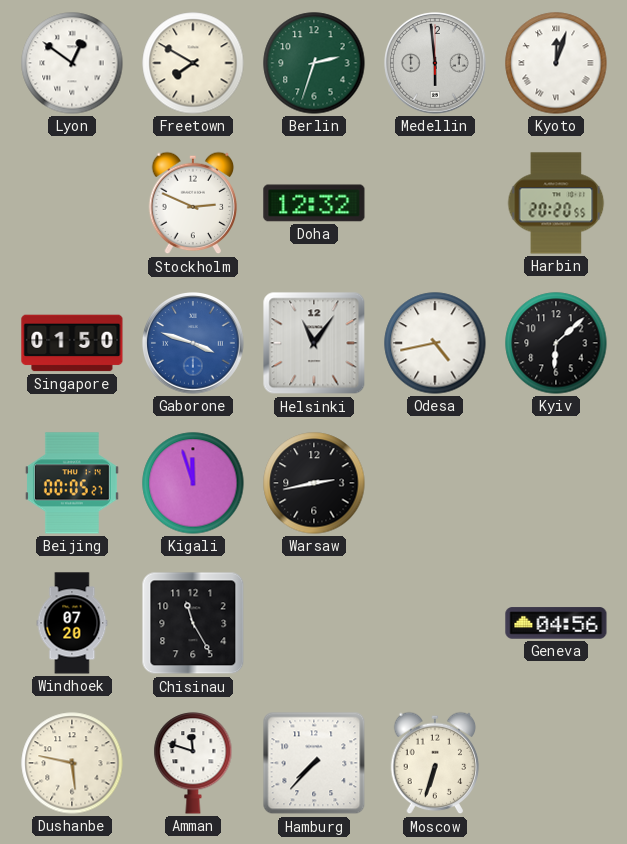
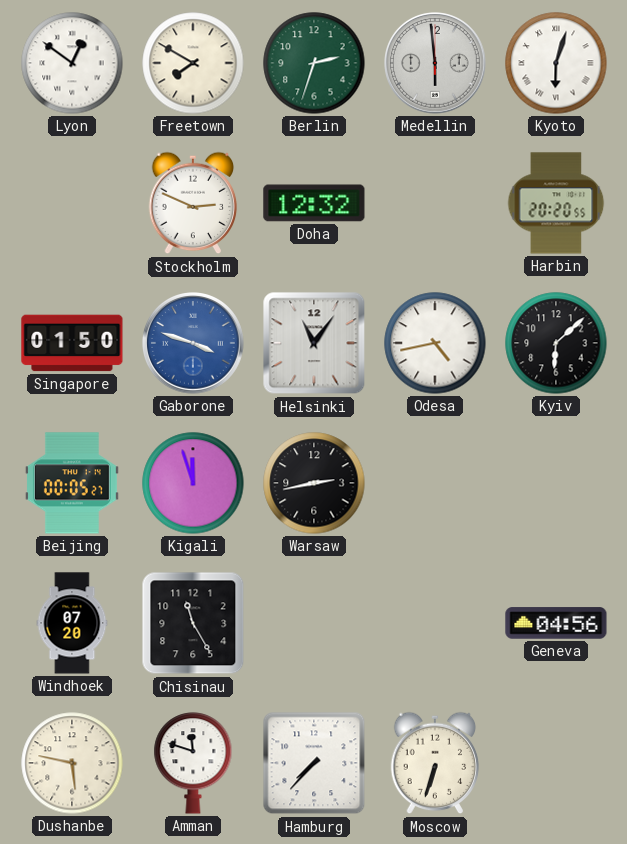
Kyoto: 12:03 -> 6:03 (556, 63)
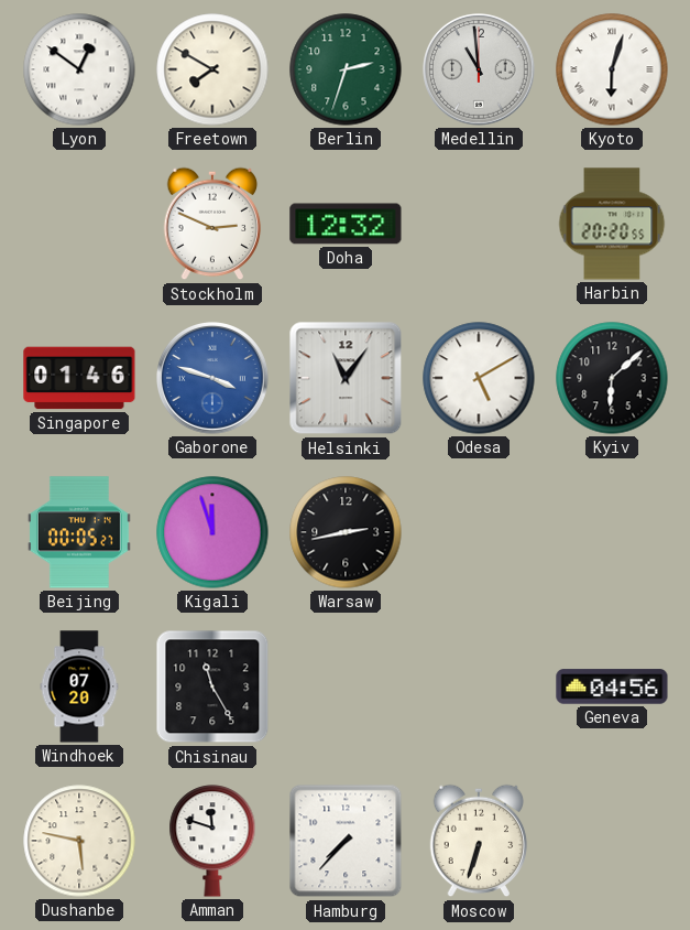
Medellin: 5:59 -> 10:59 (480, 71)
Singapore: 01:50 -> 01:46 (79, 378)
Odesa: 4:43 -> 5:10 (479, 378)
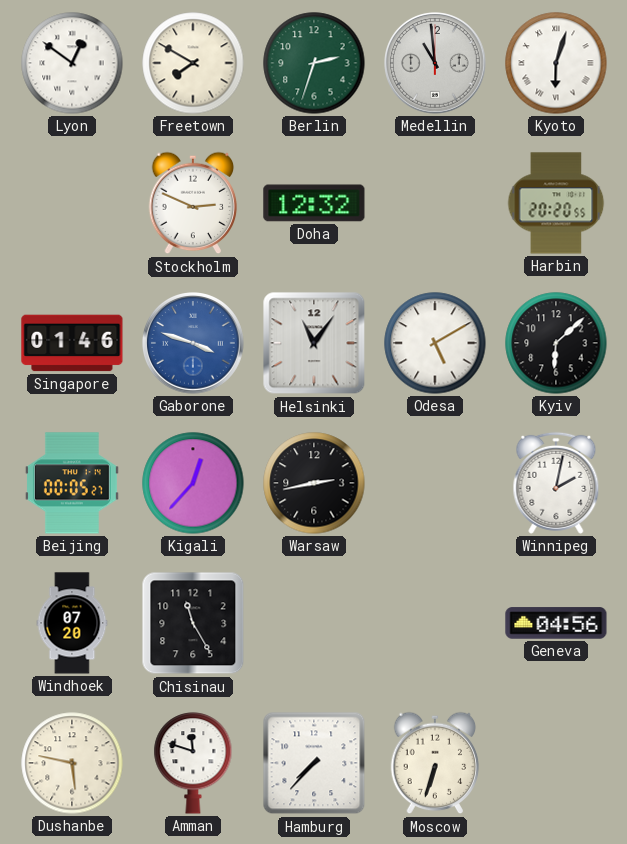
Kigali: 11:57 -> 12:37 (193, 483)
Winnipeg: none -> 2:02 (556, 483)
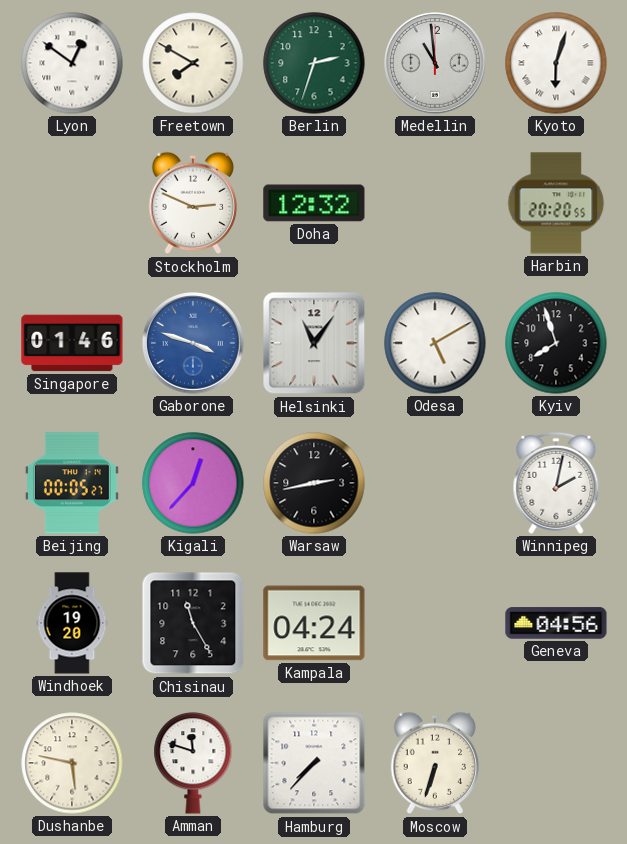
Kyiv: 6:08 -> 7:57 (556, 343)
Windhoek: 07:20 -> 19:20 (72, 623)
Kampala: none -> 04:24 (314, 623)
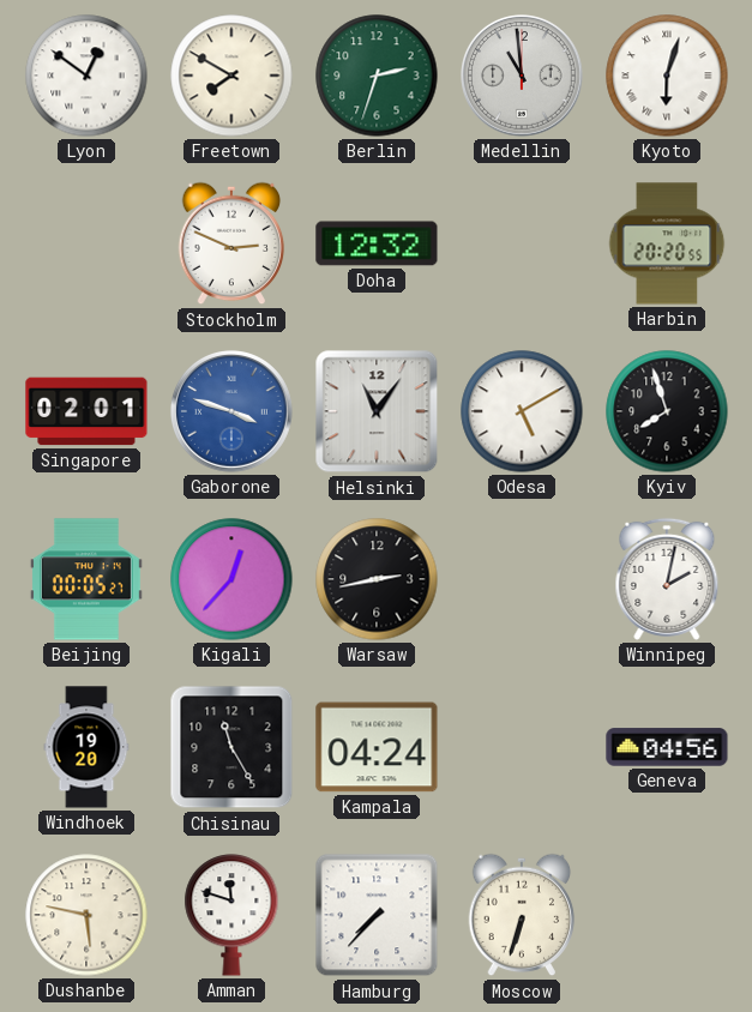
Singapore: 01:46 -> 02:01 (86, 411)
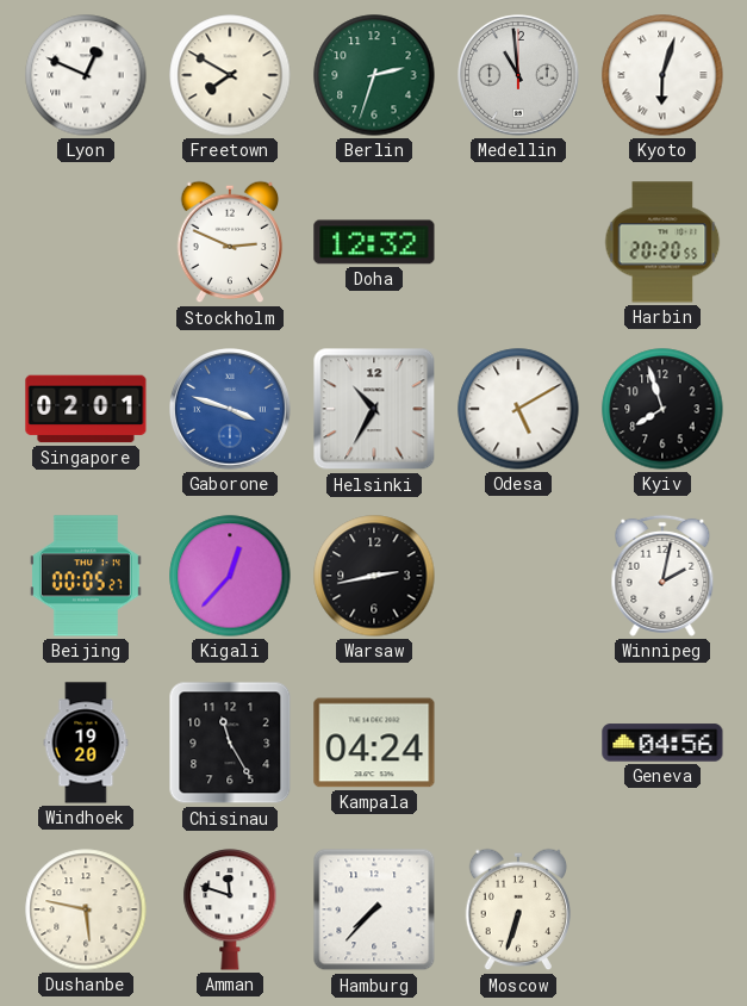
Lyon: 12:51 -> 12:49 (86, 75)
Helsinki: 11:06 -> 10:35 (374, 409)
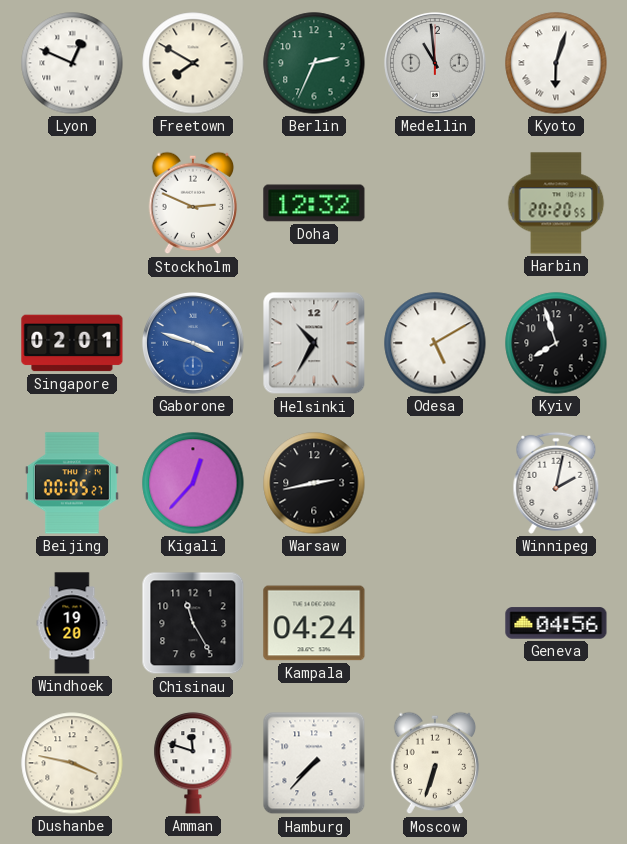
Berlin: 2:33 -> 2:34 (314, 63)
Dushanbe: 5:47 -> 3:47 (72, 763)
